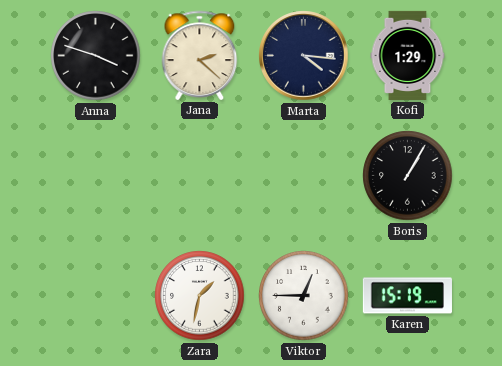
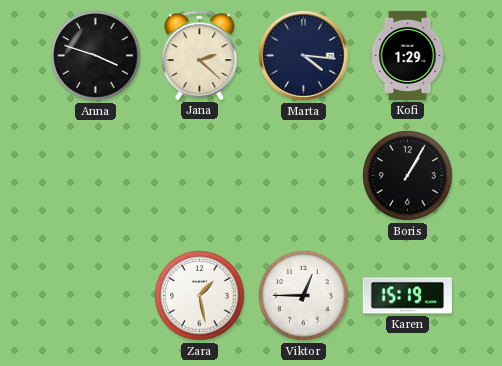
Zara: 1:32 -> 1:28 (200, 296)
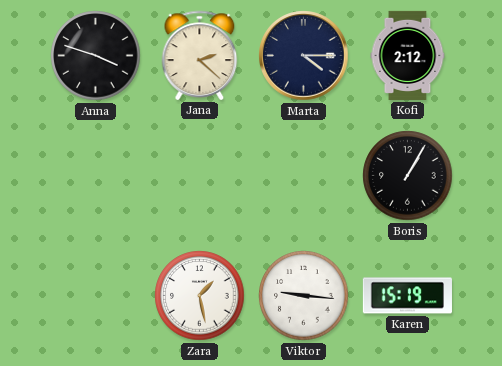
Marta: 4:16 -> 4:15 (304, 56)
Kofi: 1:29 -> 2:12 (408, 55)
Viktor: 12:45 -> 9:16 (304, 296)
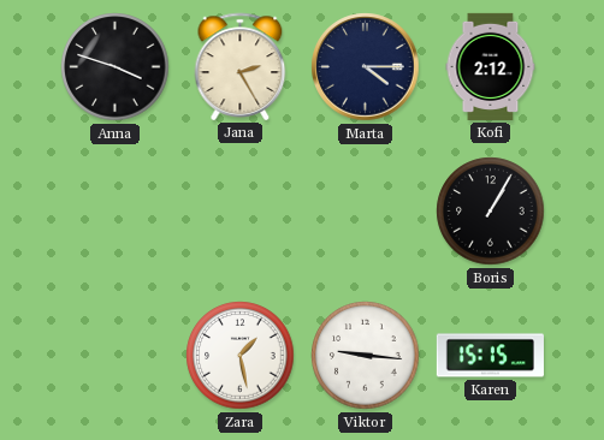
Jana: 2:22 -> 2:25 (241, 66)
Karen: 15:19 -> 15:15 (490, 356)
